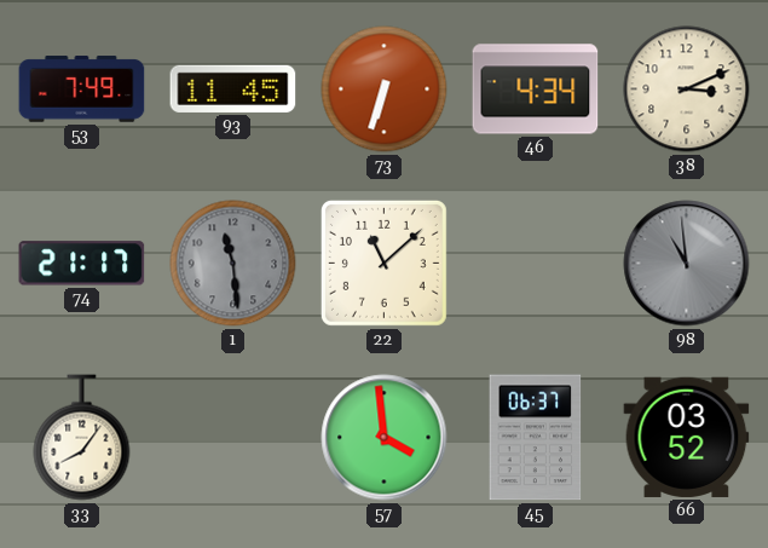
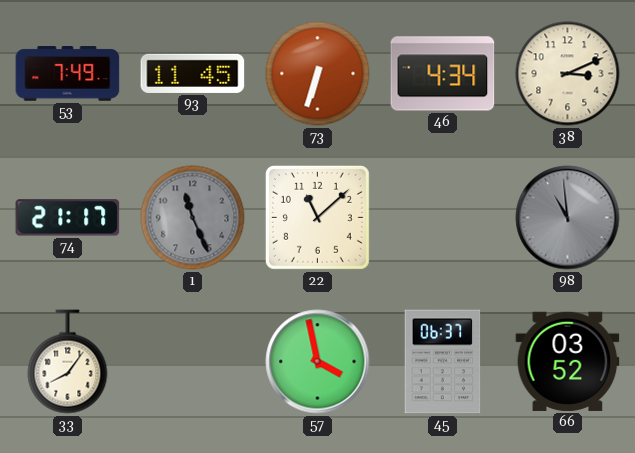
1: 11:29 -> 11:26 (193, 218)
57: 3:59 -> 3:58 (318, 362)
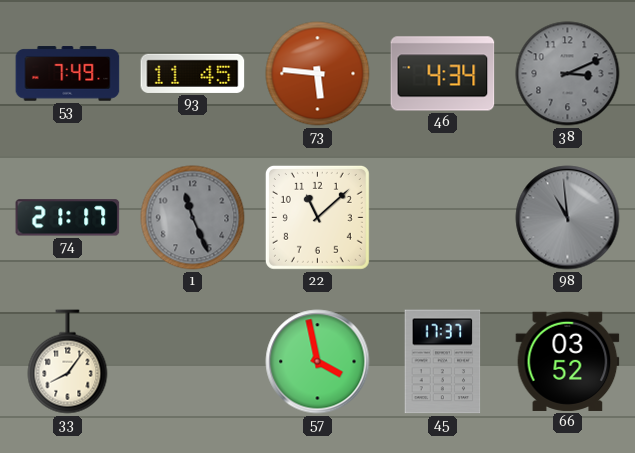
73: 6:33 -> 5:46 (318, 74)
38 dial: cream -> grey (568, 74)
45: 06:37 -> 17:37 (443, 362)
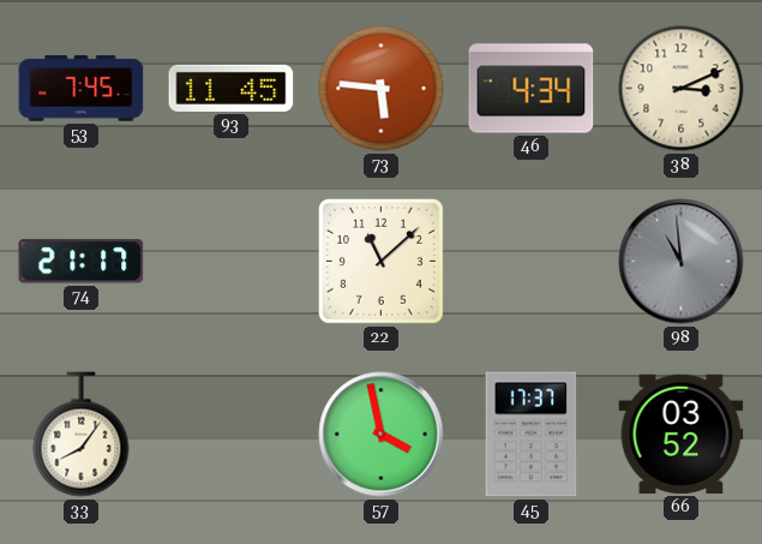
53: 7:49 -> 7:45 (82, 89)
38 dial: grey -> cream (682, 89)
1: 11:26 -> none (193, 218)
